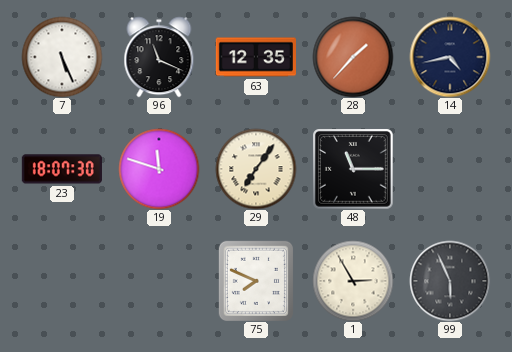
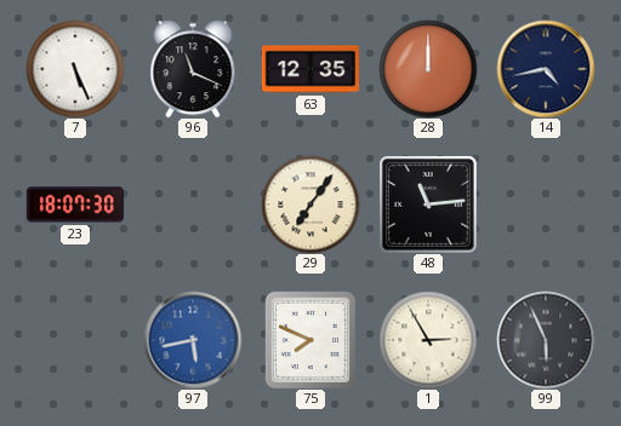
28: 1:37 -> 12:00 (428, 69)
19: 11:48 -> none (159, 169)
48: 11:15 -> 11:14 (428, 205)
97: none -> 5:43 (193, 340)
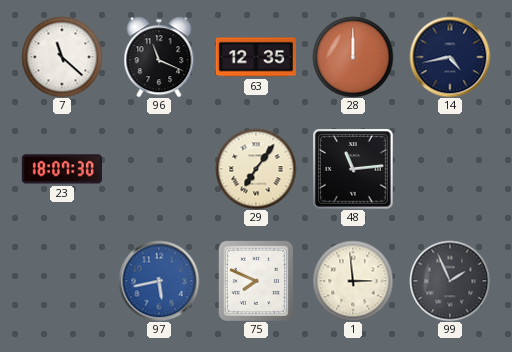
7: 5:26 -> 11:22 (62, 57)
1: 2:55 -> 2:59 (353, 281)
99: 5:56 -> 1:56 (450, 281)
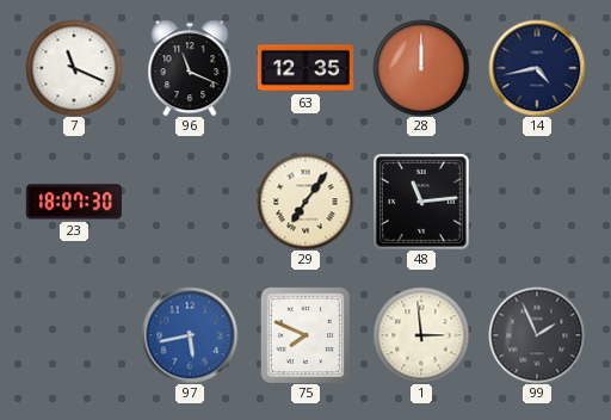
7: 11:22 -> 11:19 (74, 68)
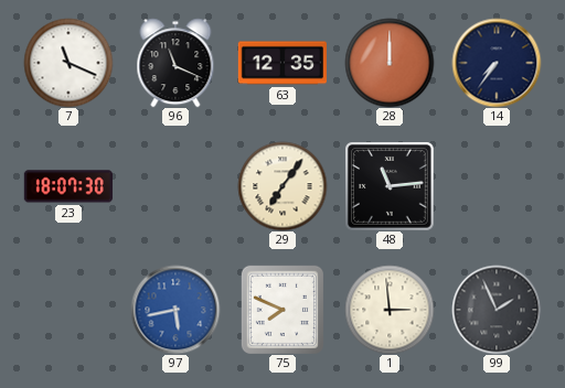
14: 4:43 -> 7:36 (497, 63)
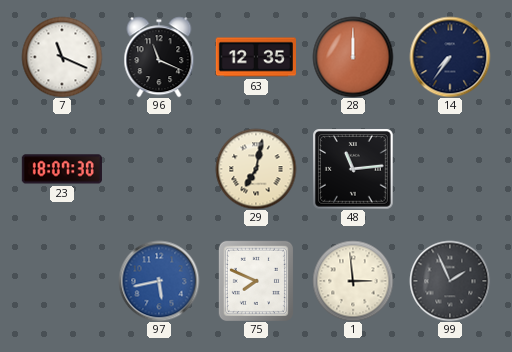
29: 7:06 -> 7:02 (256, 169)
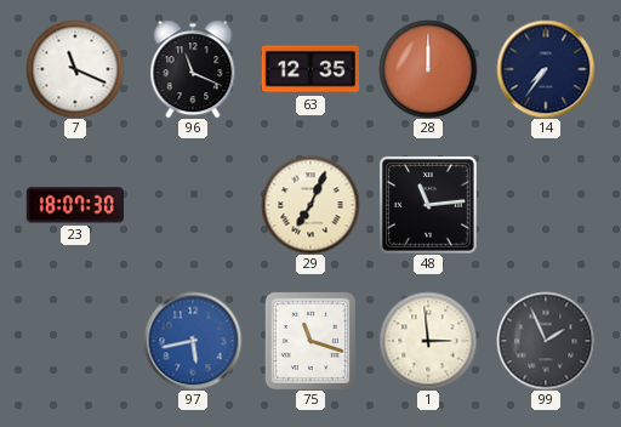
29: 7:02 -> 7:04 (310, 205)
75: 7:49 -> 11:18 (310, 341)
